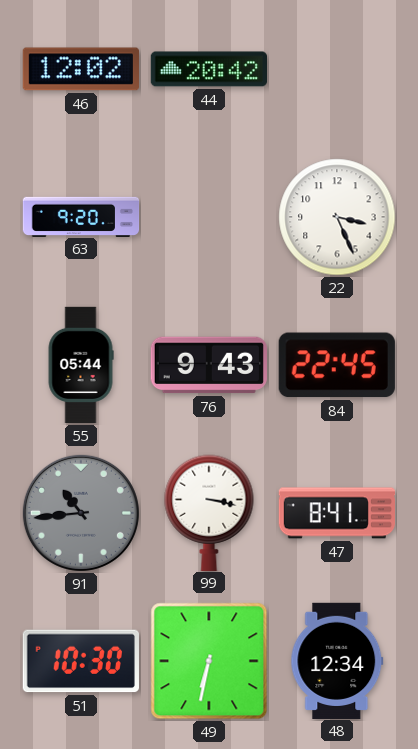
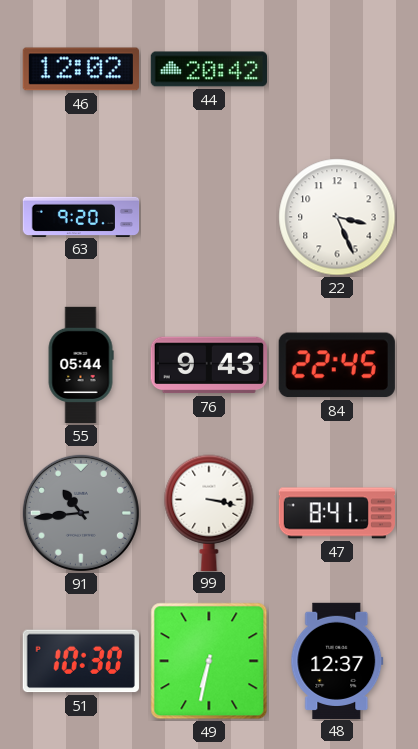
48: 12:34 -> 12:37 (337, 660)
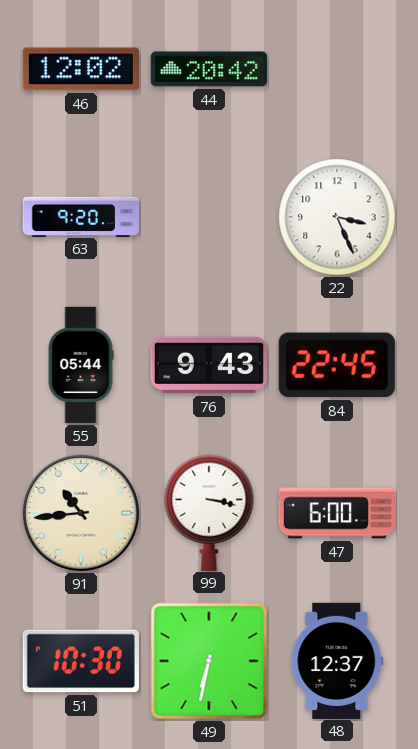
91 dial: grey -> cream (81, 513)
47: 8:41 -> 6:00 (336, 513)
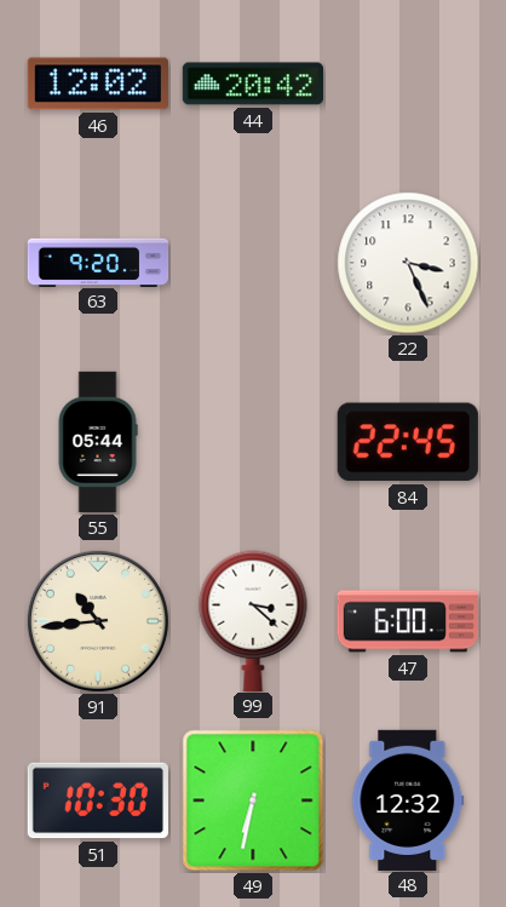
76: 9:43 -> none (209, 365)
99: 3:17 -> 3:22 (253, 620)
48: 12:37 -> 12:32 (408, 799)
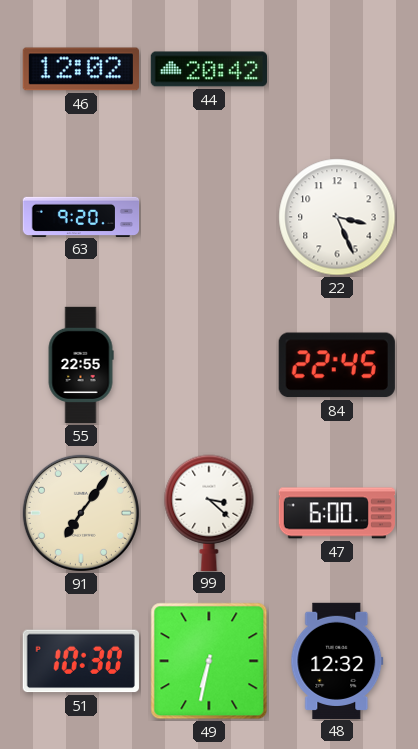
55: 05:44 -> 22:55 (81, 365)
91: 10:44 -> 7:06 (81, 513)
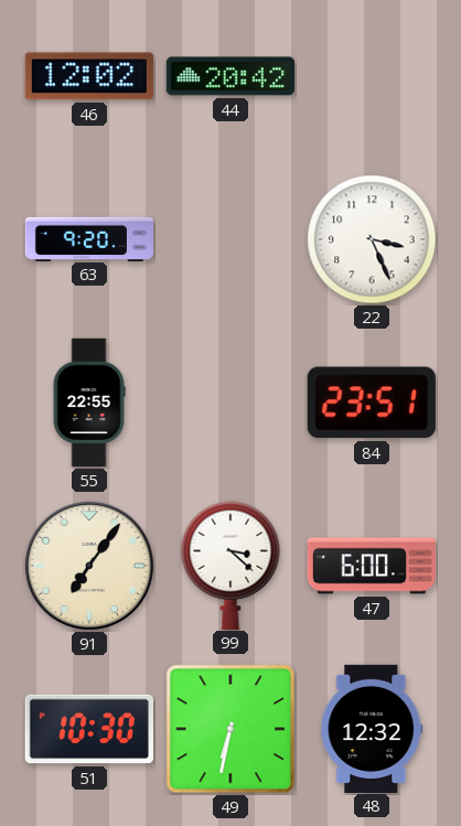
84: 22:45 -> 23:51 (372, 403)
